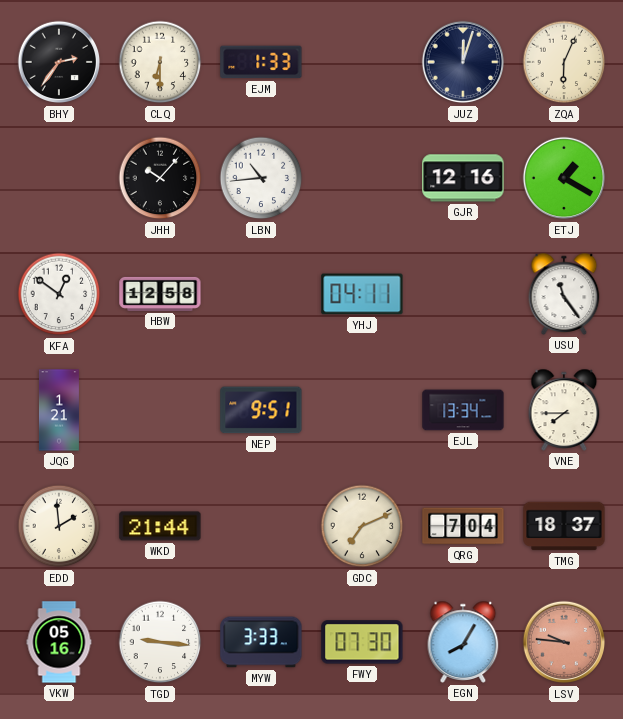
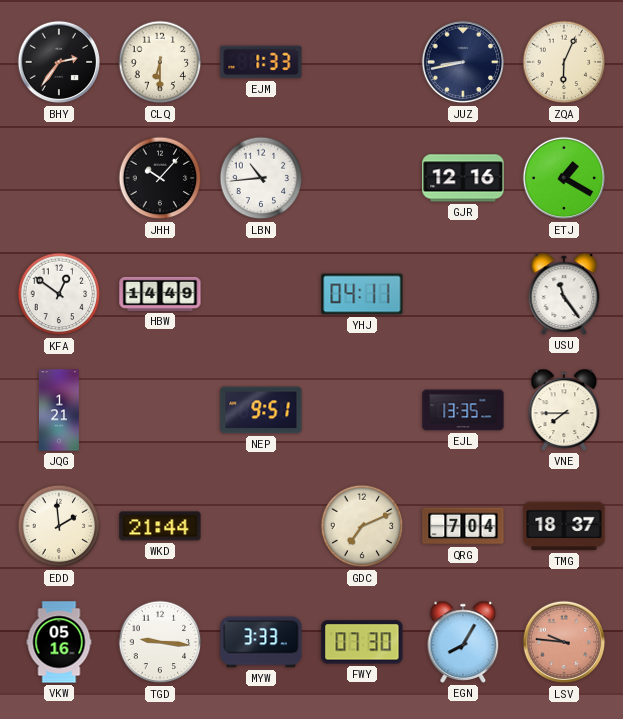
JUZ: 12:03 -> 8:43 (463, 62)
HBW: 12:58 -> 14:49 (160, 294)
EJL: 13:34 -> 13:35 (463, 410)
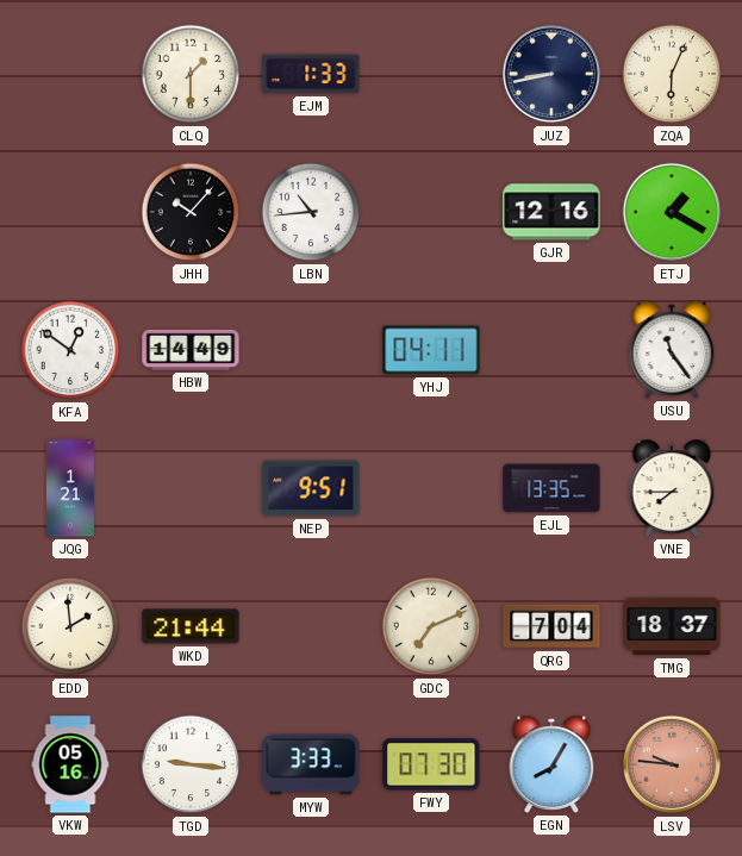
BHY: 2:36 -> none (59, 62)
CLQ: 6:30 -> 1:30 (191, 74)
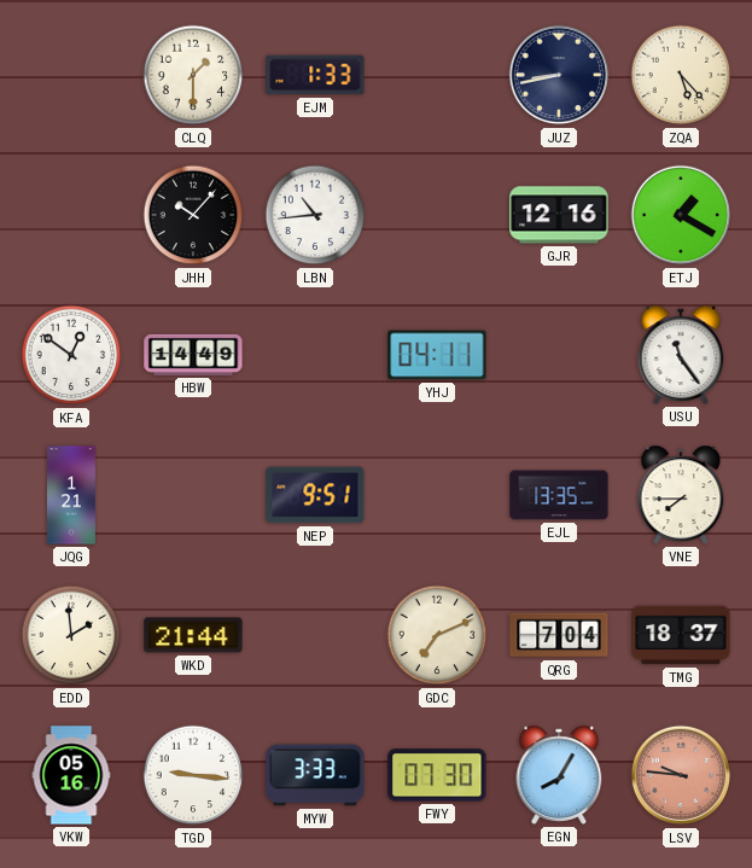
ZQA: 6:04 -> 5:23 (681, 75)
